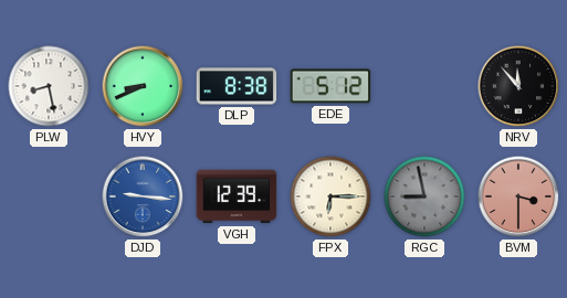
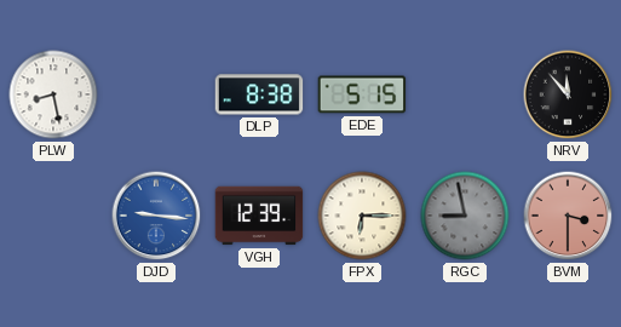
HVY: 8:41 -> none (143, 86)
EDE: 5:12 -> 5:15 (362, 94)
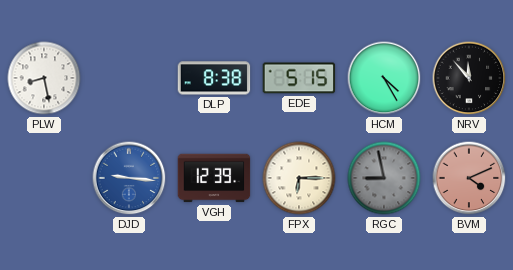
HCM: none -> 4:25 (384, 78)
BVM: 3:30 -> 4:11 (469, 178)
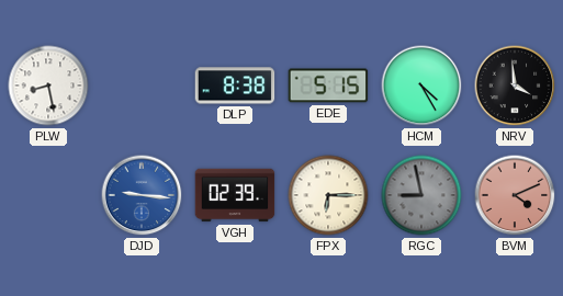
NRV: 11:53 -> 3:59 (515, 86)
VGH: 12:39 -> 02:39 (235, 195)
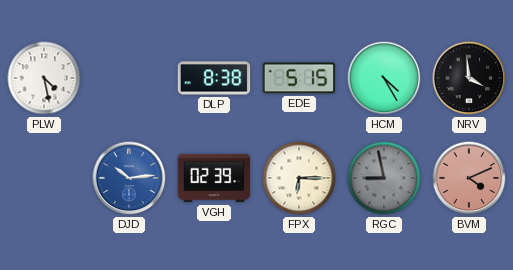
PLW: 8:28 -> 4:28 (44, 78)
DJD: 9:16 -> 10:14 (129, 178)
